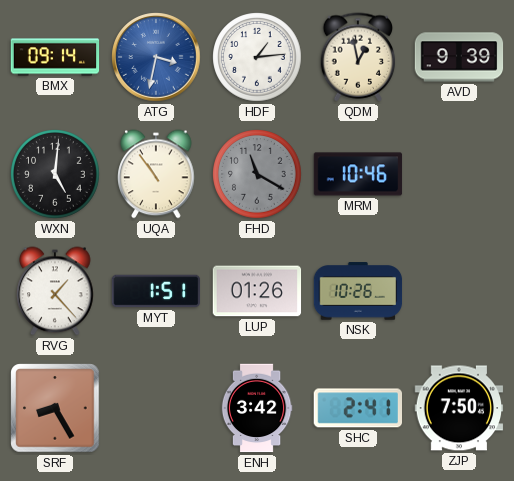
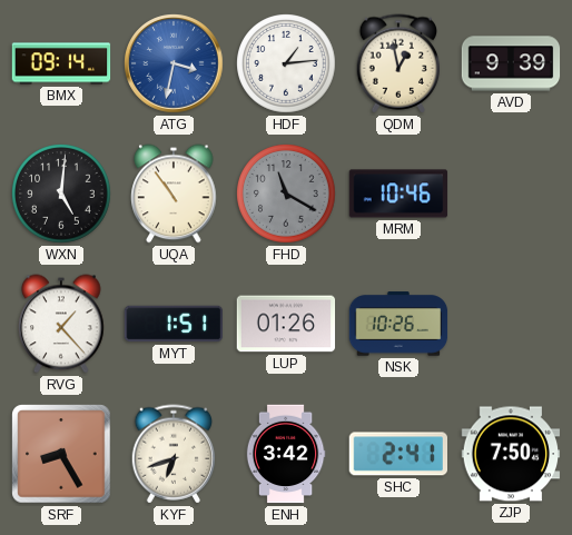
KYF: none -> 6:42 (174, 454)
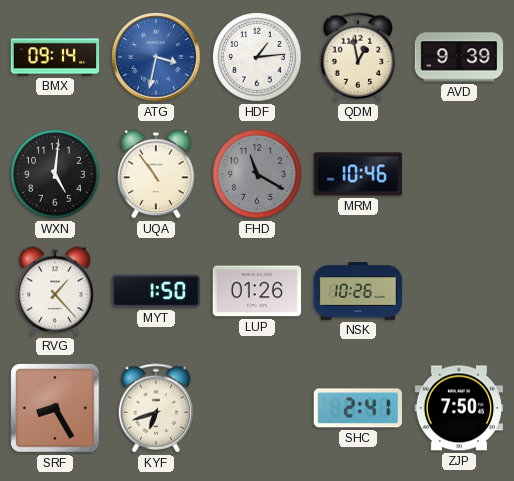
MYT: 1:51 -> 1:50 (156, 291)
ENH: 3:42 -> none (286, 454)
